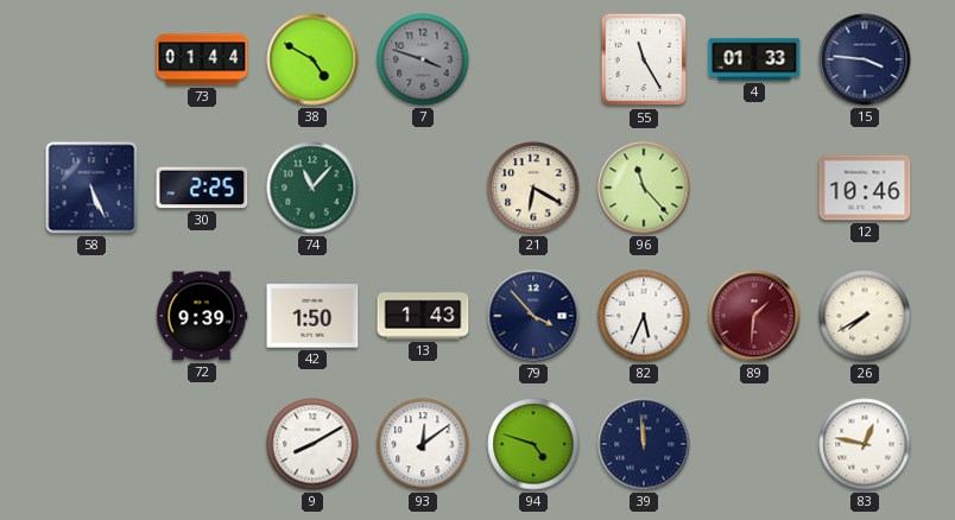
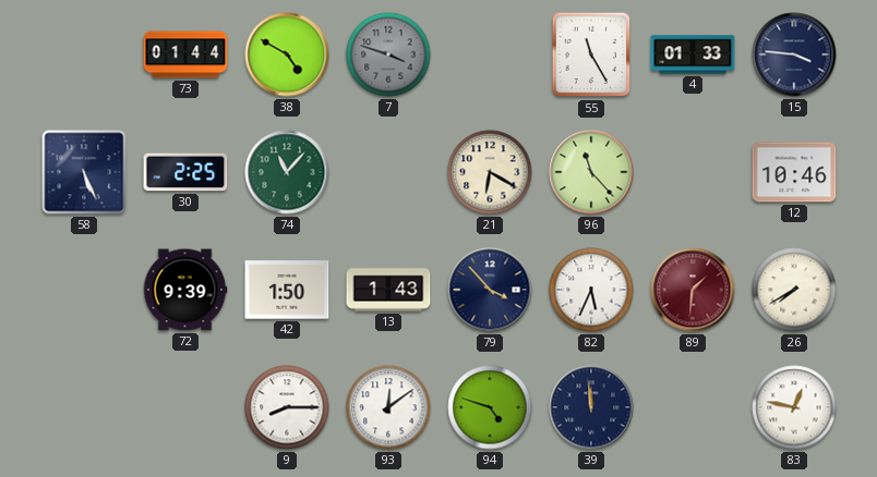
9: 8:10 -> 8:15 (287, 407)
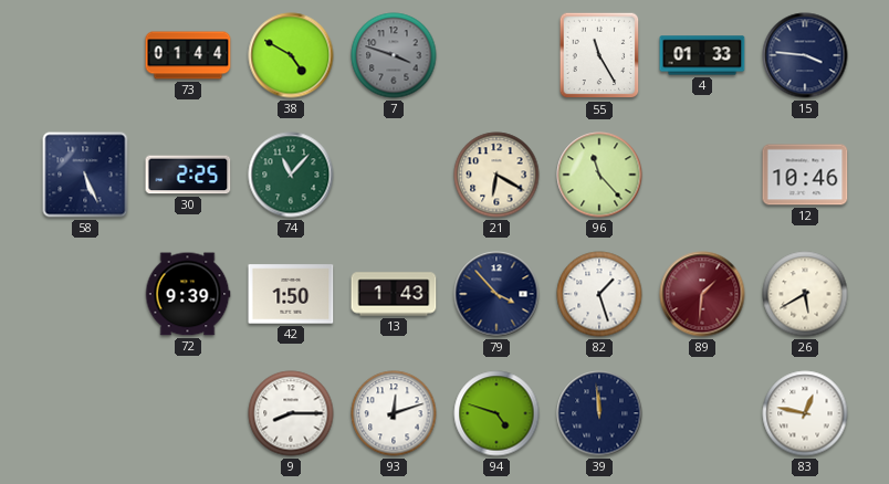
82: 5:34 -> 1:27 (599, 294)
26: 7:40 -> 5:40 (805, 294)
93: 12:09 -> 12:12 (394, 413)
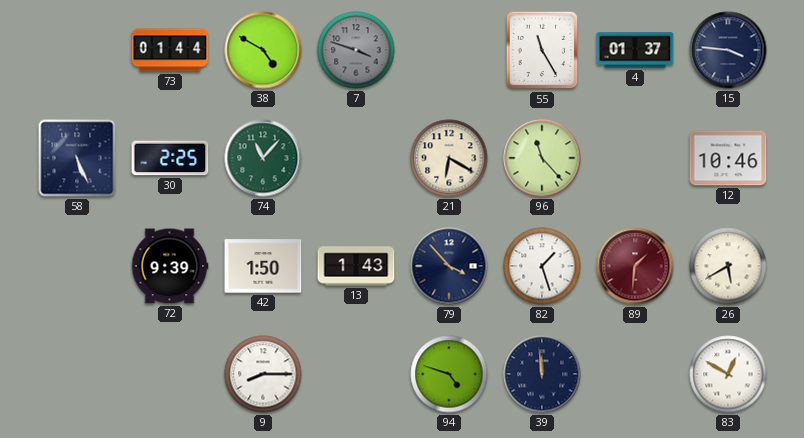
4: 01:33 -> 01:37 (635, 50)
93: 12:12 -> none (394, 413)
83: 12:47 -> 12:50 (728, 374)
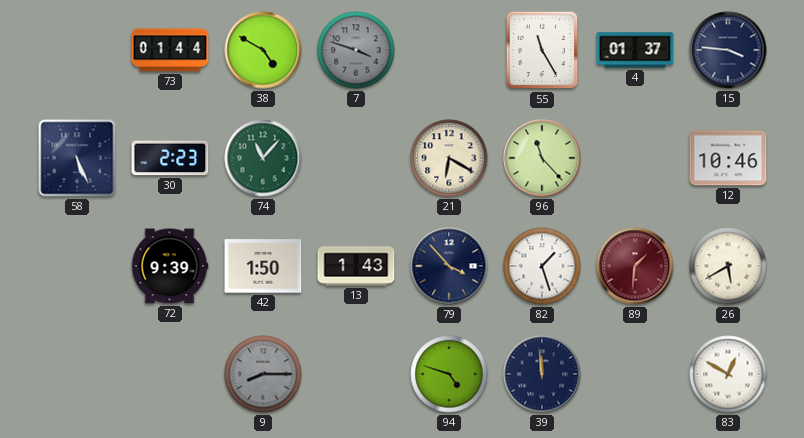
30: 2:25 -> 2:23 (170, 158)
9 dial: white -> grey (263, 374)
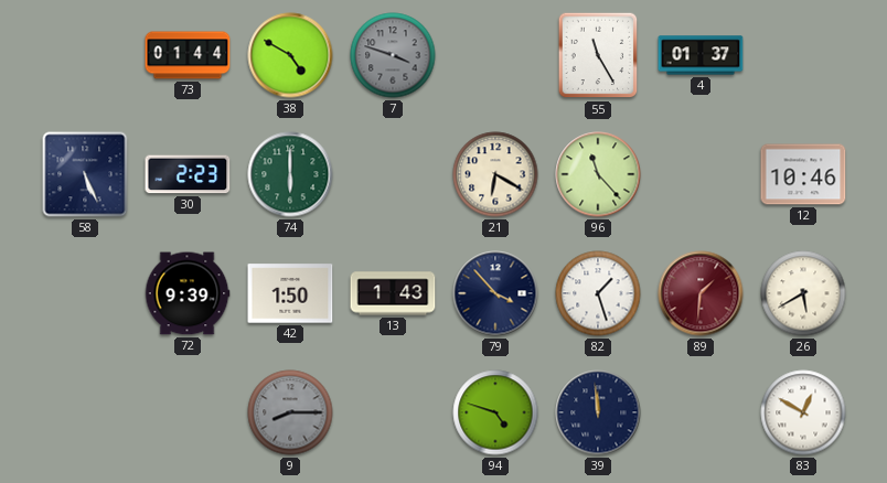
15: 3:46 -> none (728, 50)
74: 11:07 -> 6:00 (290, 174)
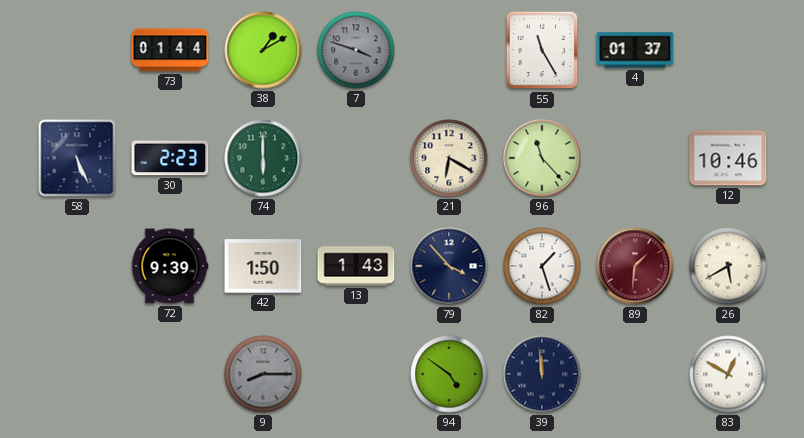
38: 4:50 -> 1:10 (263, 50)
94: 4:48 -> 4:51 (449, 374)
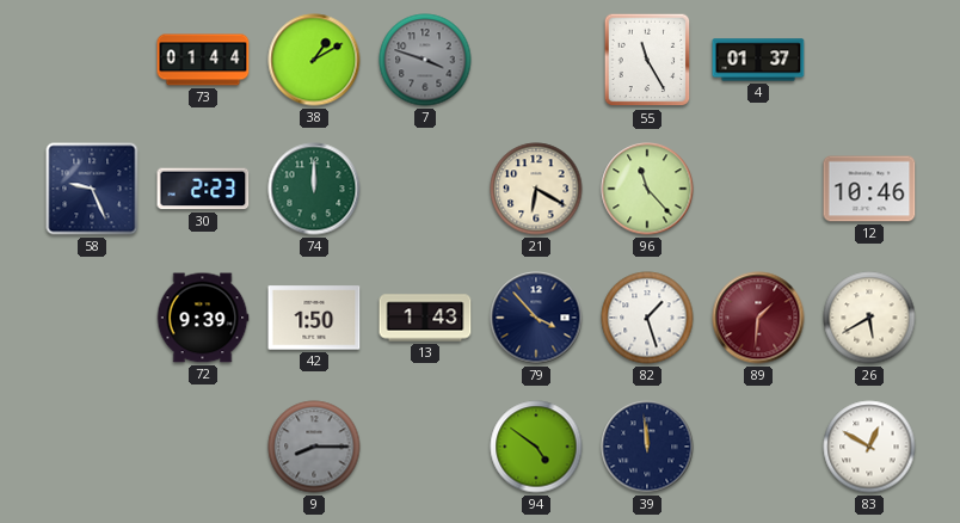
58: 5:26 -> 9:26 (92, 189)
74: 6:00 -> 12:00 (314, 189)
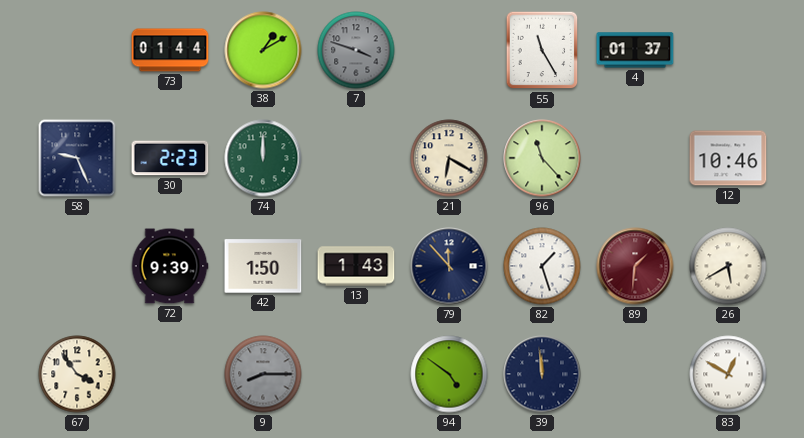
79: 3:53 -> 11:53 (449, 266)
67: none -> 3:54 (77, 374)
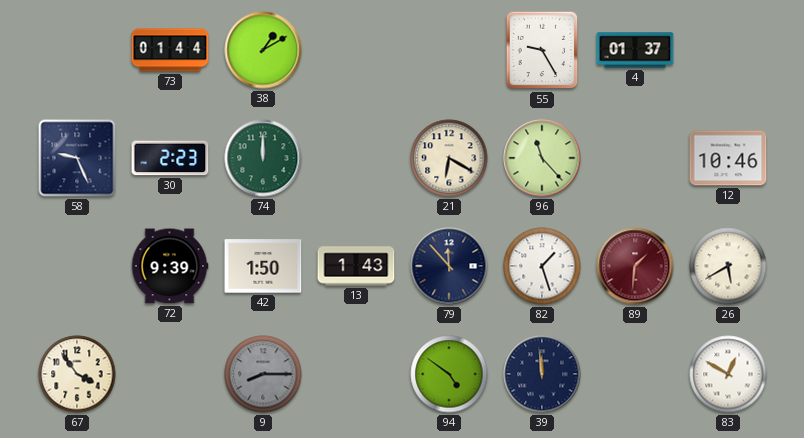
7: 3:48 -> none (356, 50)
55: 11:25 -> 9:25 (542, 50)
